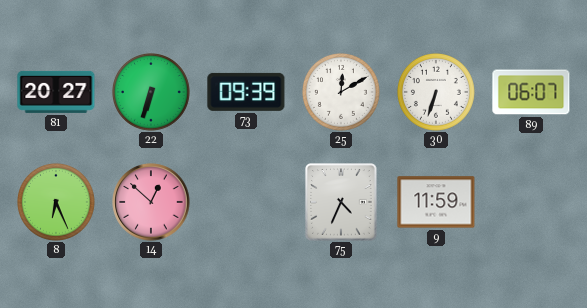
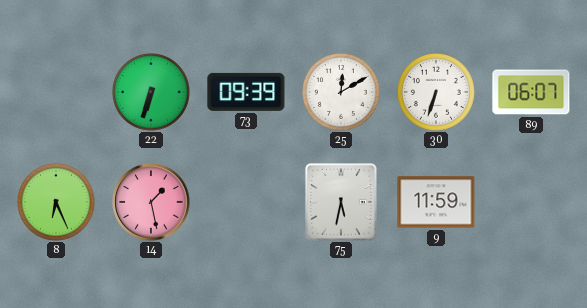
81: 20:27 -> none (56, 92)
14: 12:52 -> 1:28 (151, 202)
75: 4:34 -> 5:32 (342, 202)
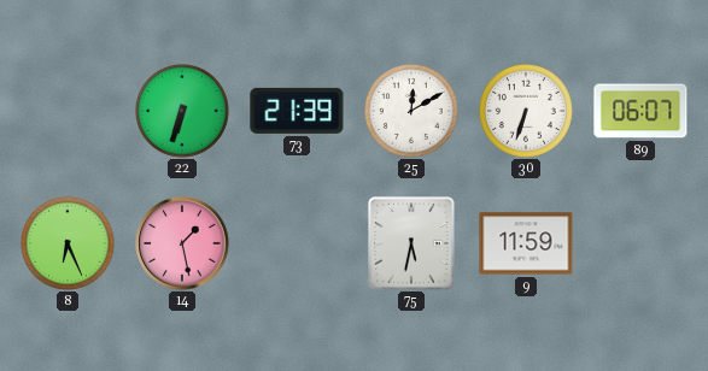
73: 09:39 -> 21:39 (297, 111)
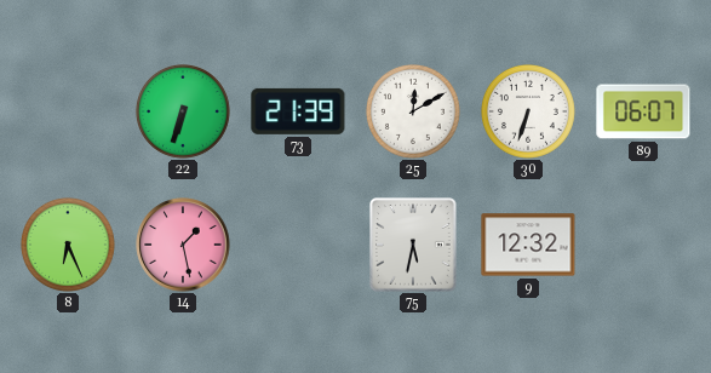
9: 11:59 -> 12:32 (528, 245)
